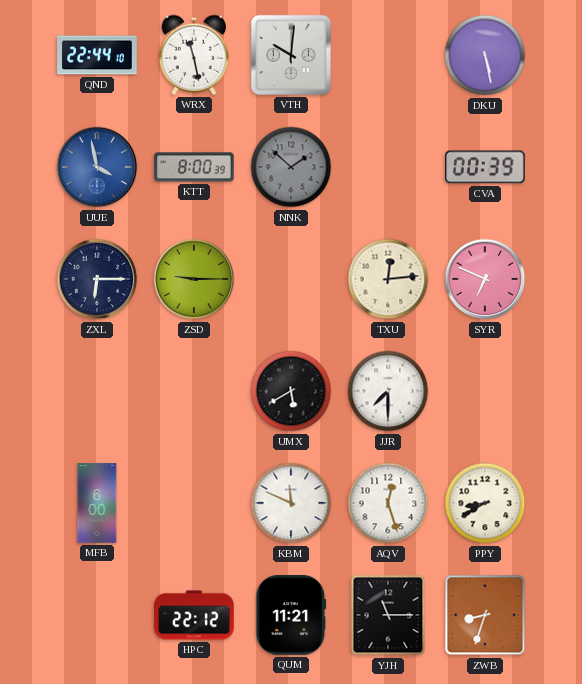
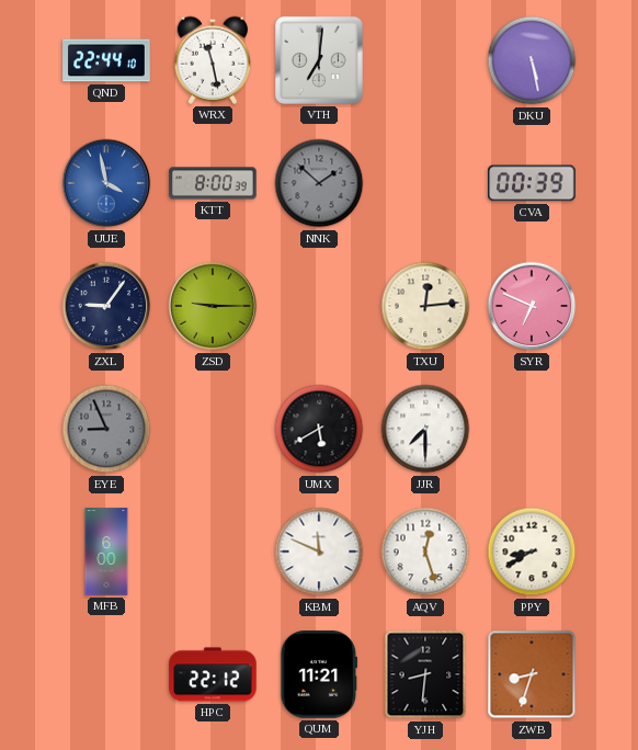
VTH: 10:01 -> 7:01 (319, 60)
ZXL: 6:15 -> 9:06 (106, 306)
EYE: none -> 8:56 (106, 429)
YJH: 11:15 -> 8:31 (425, 674)
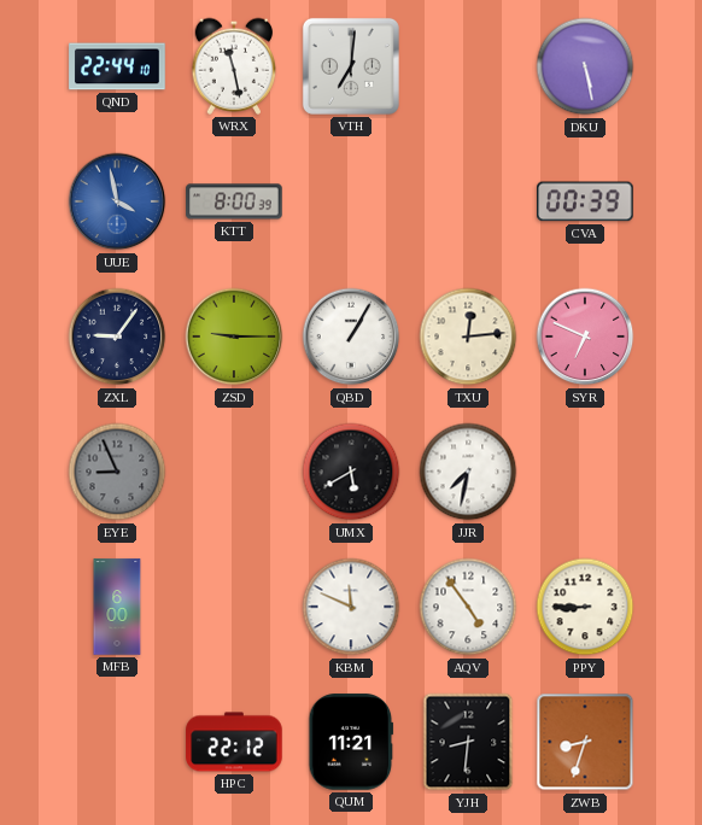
NNK: 1:52 -> none (319, 183)
QBD: none -> 1:05 (351, 337)
JJR: 7:30 -> 7:32 (468, 472)
AQV: 12:27 -> 4:54 (468, 607)
PPY: 8:40 -> 8:45 (585, 607)
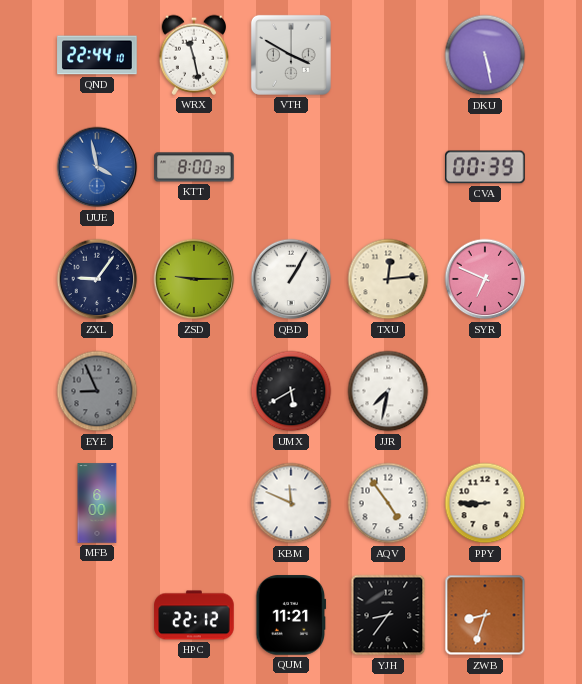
VTH: 7:01 -> 3:50 (291, 55)
YJH: 8:31 -> 8:36 (388, 615)
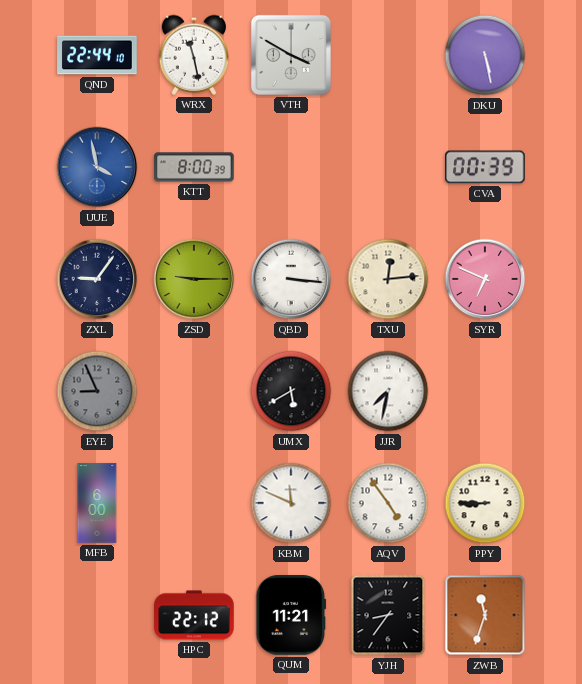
QBD: 1:05 -> 3:16 (291, 279)
ZWB: 8:33 -> 11:33 (485, 615)
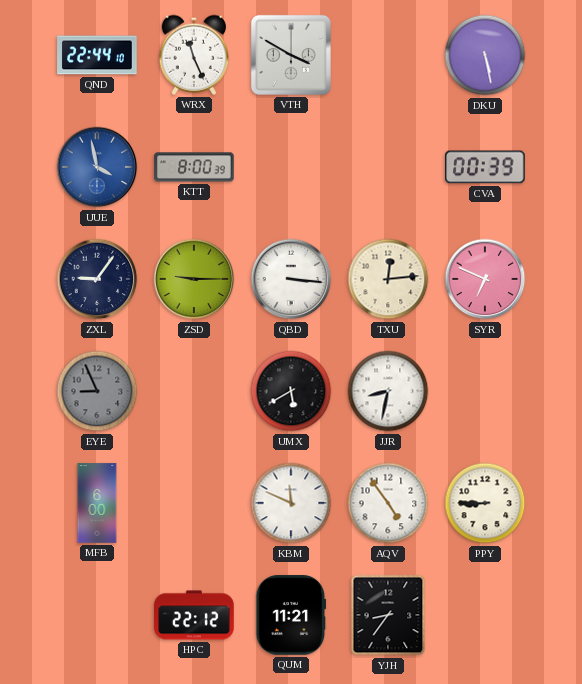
WRX: 11:28 -> 11:26 (194, 55)
JJR: 7:32 -> 8:32 (388, 391)
ZWB: 11:33 -> none (485, 615)
